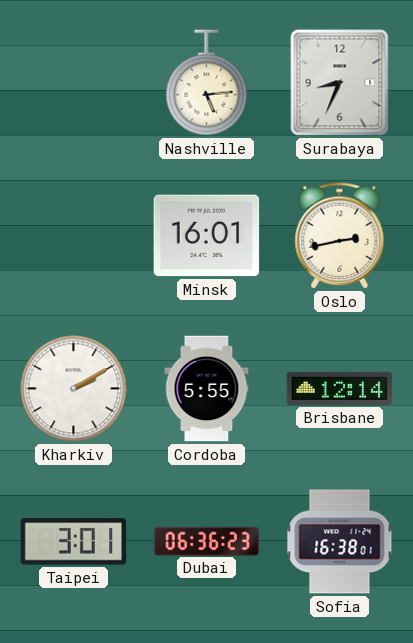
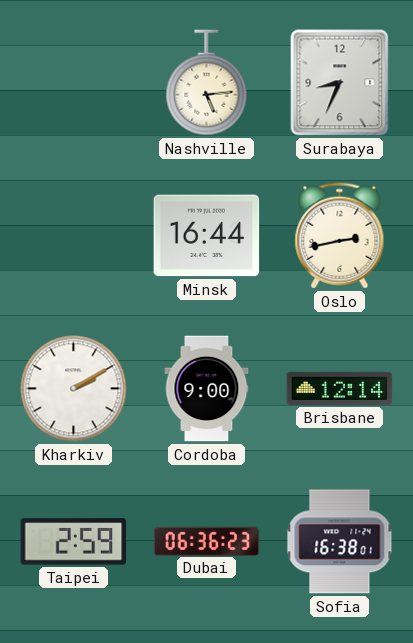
Minsk: 16:01 -> 16:44 (207, 236)
Cordoba: 5:55 -> 9:00 (207, 389)
Taipei: 3:01 -> 2:59 (74, 542)
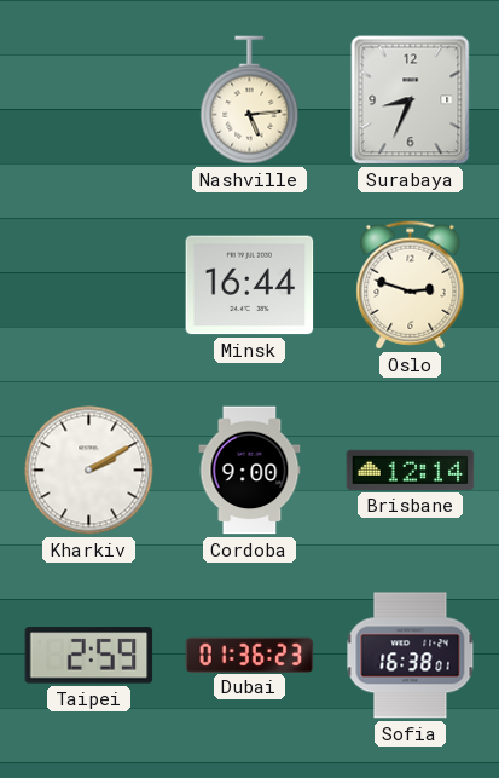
Oslo: 2:43 -> 2:48 (411, 286)
Dubai: 06:36 -> 01:36 (250, 655)
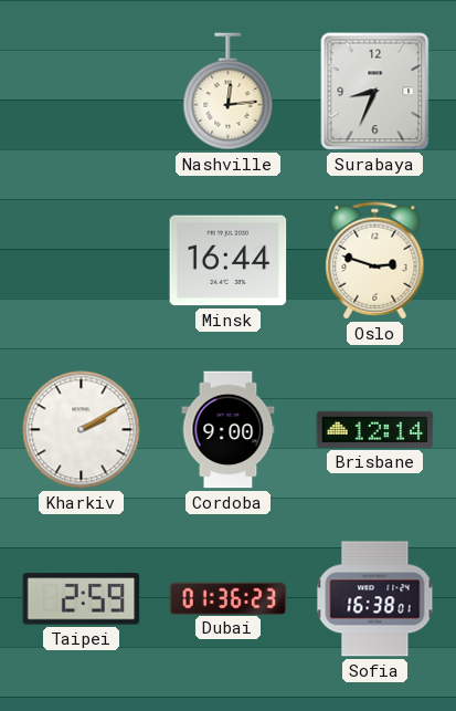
Nashville: 5:14 -> 12:14 (229, 92)
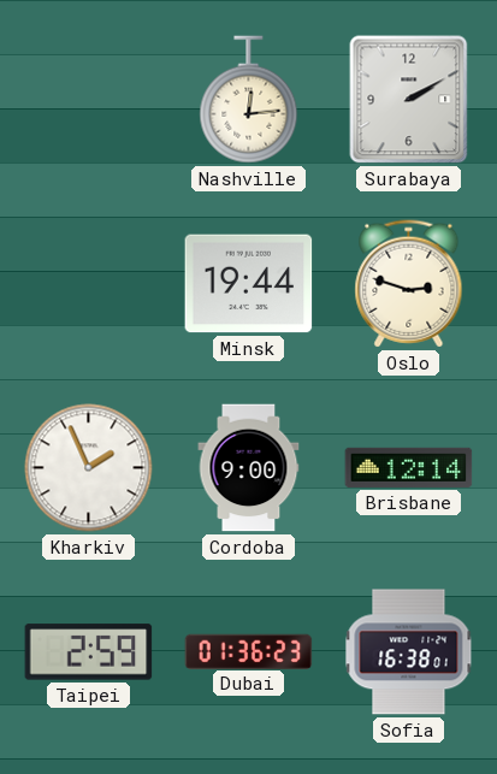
Surabaya: 8:34 -> 2:10 (409, 100)
Minsk: 16:44 -> 19:44 (249, 284)
Kharkiv: 2:10 -> 1:56 (89, 468)
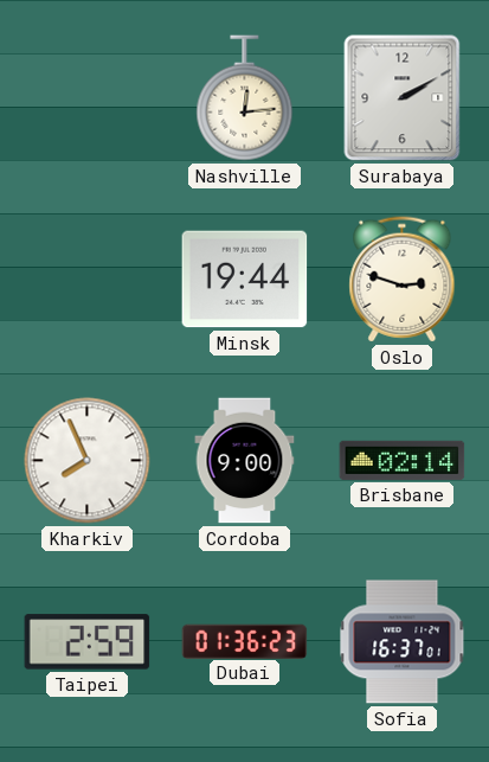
Kharkiv: 1:56 -> 7:56 (88, 461)
Brisbane: 12:14 -> 02:14 (403, 460)
Sofia: 16:38 -> 16:37 (403, 642)
